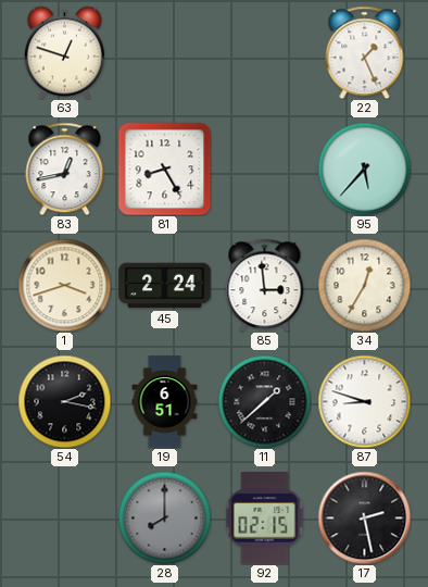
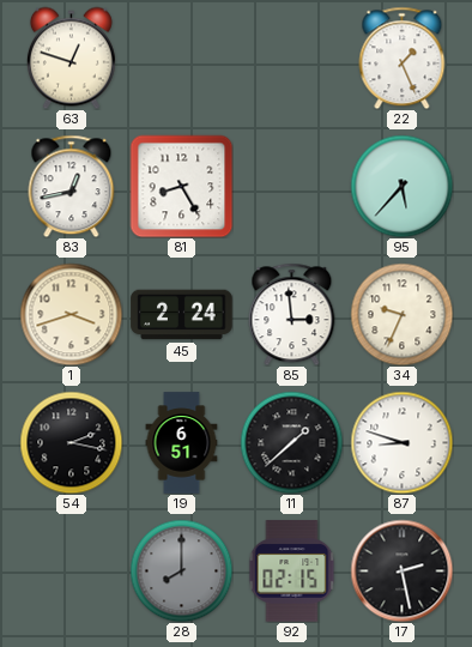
34: 12:35 -> 9:34 (401, 314)
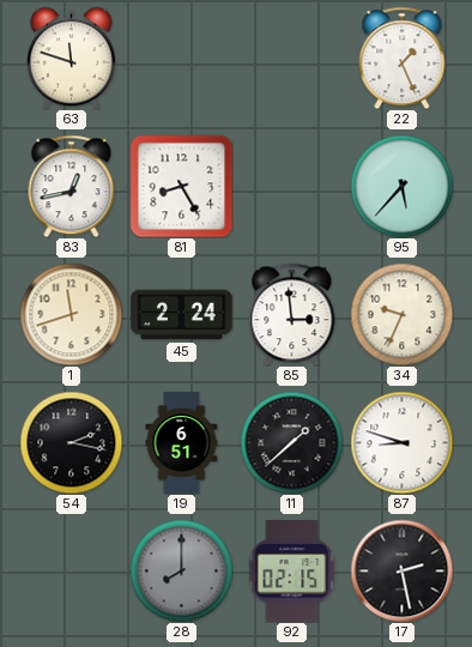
63: 12:48 -> 11:48 (71, 58)
1: 3:42 -> 11:42 (71, 314)
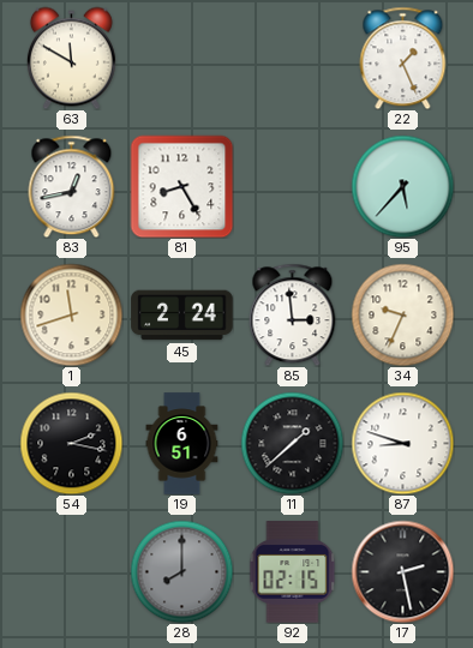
63: 11:48 -> 11:50 (71, 58)
